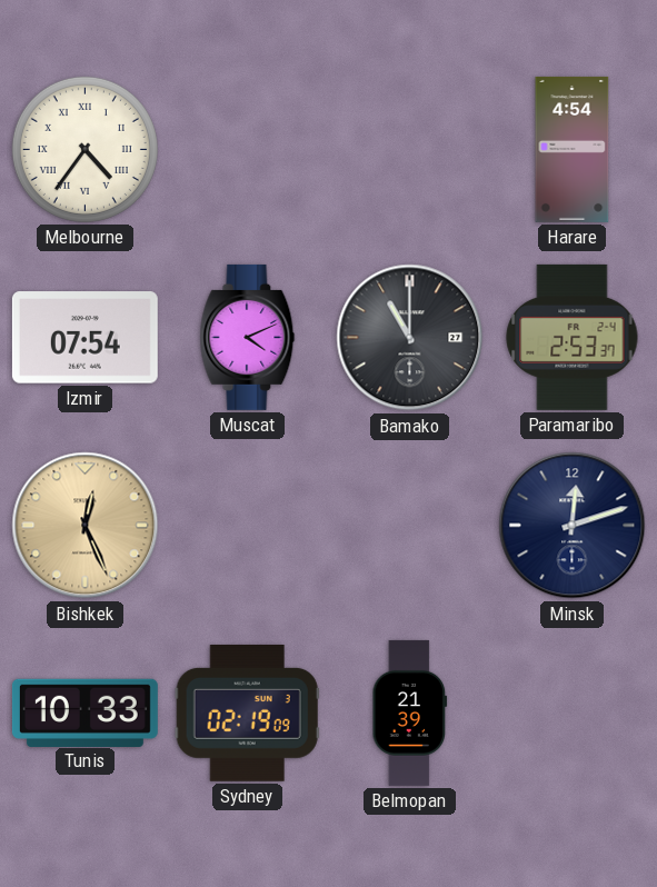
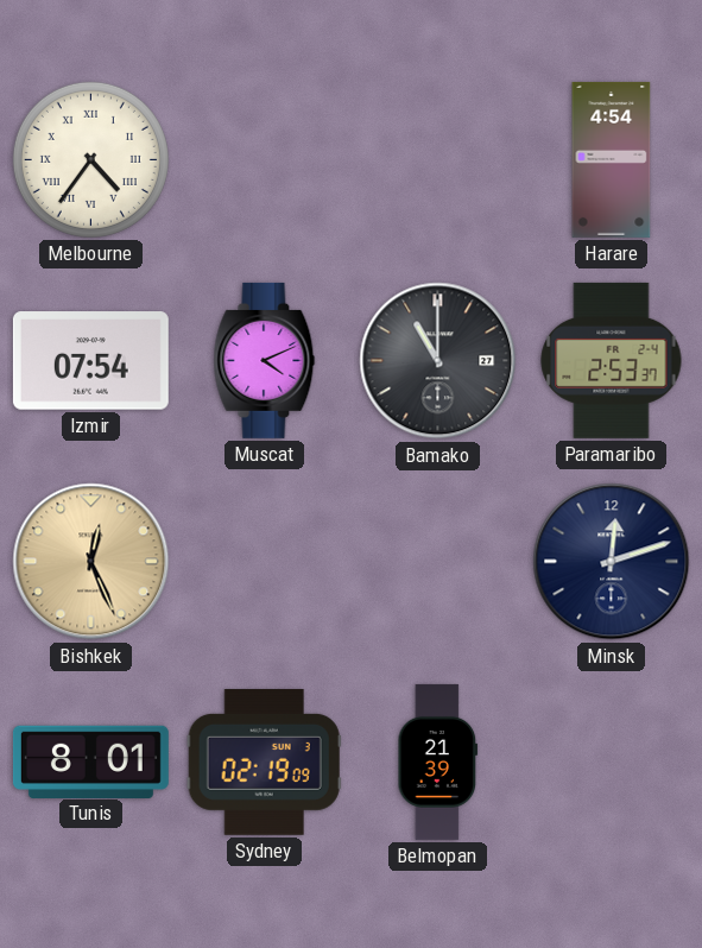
Tunis: 10:33 -> 8:01 (90, 761)
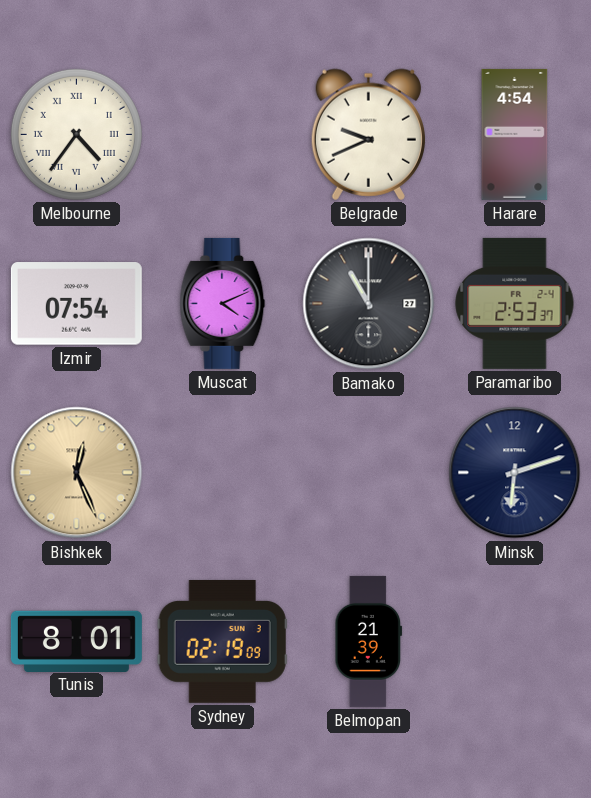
Belgrade: none -> 9:41 (368, 134)
Minsk: 12:12 -> 6:12 (515, 473)
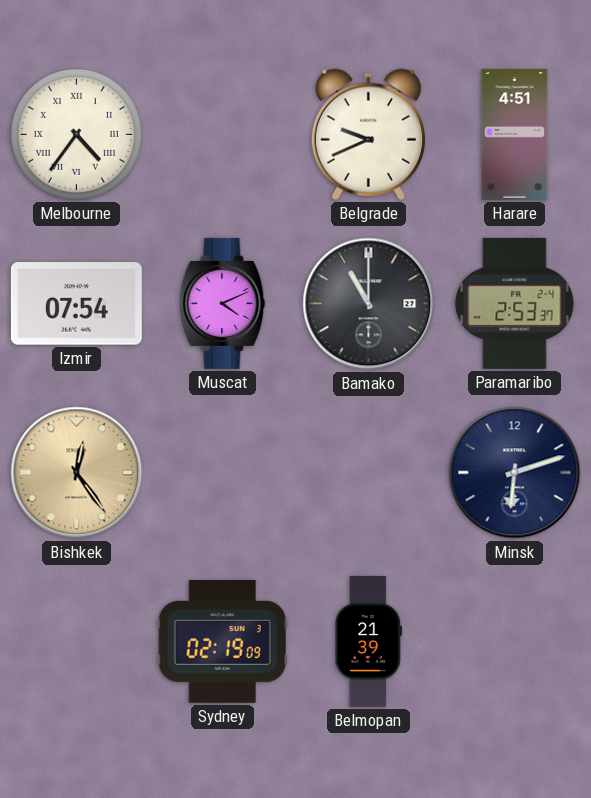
Harare: 4:54 -> 4:51 (515, 134)
Bishkek: 12:26 -> 12:24 (77, 473)
Tunis: 8:01 -> none (76, 641)
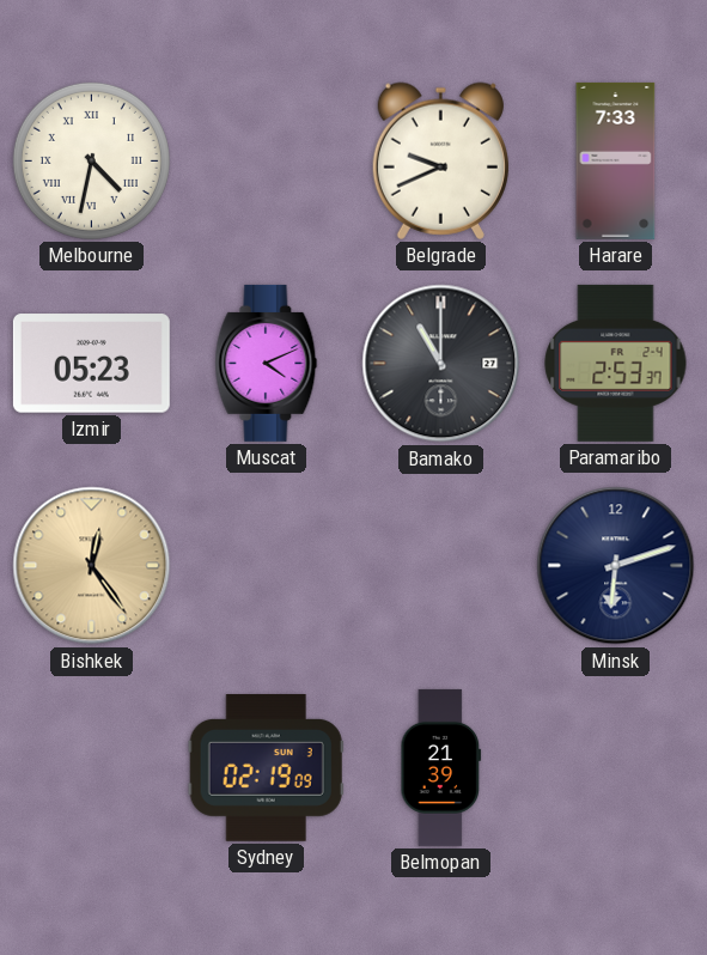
Melbourne: 4:36 -> 4:32 (91, 160)
Harare: 4:51 -> 7:33 (616, 160)
Izmir: 07:54 -> 05:23 (91, 364)
